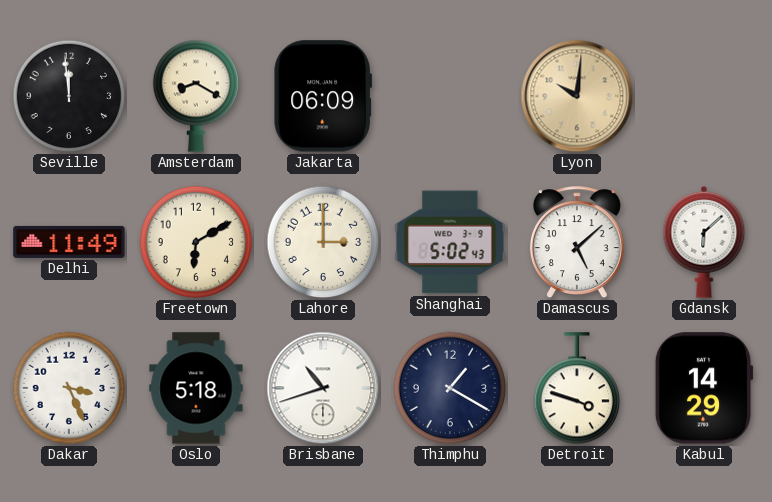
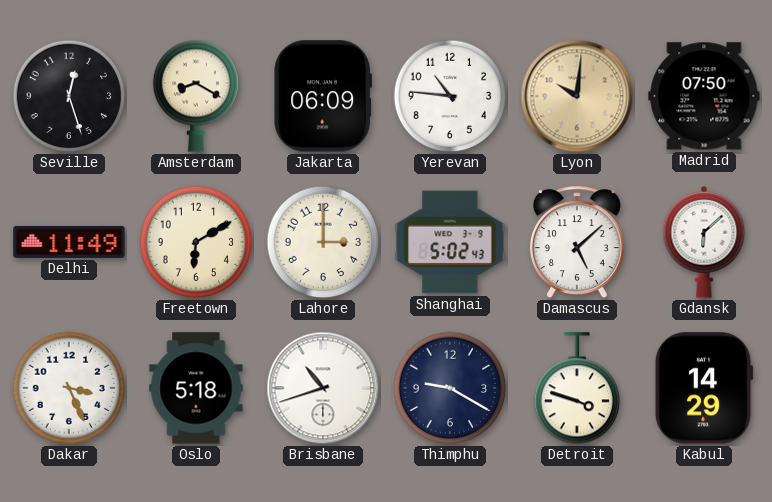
Seville: 11:59 -> 12:27 (69, 96)
Yerevan: none -> 10:46 (450, 96)
Madrid: none -> 07:50 (704, 96)
Thimphu: 1:20 -> 9:20 (450, 388)
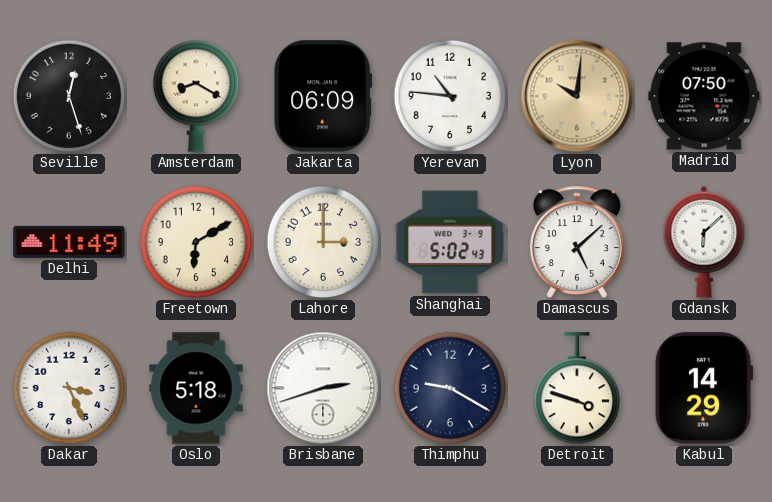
Brisbane: 10:42 -> 2:42 (323, 388)
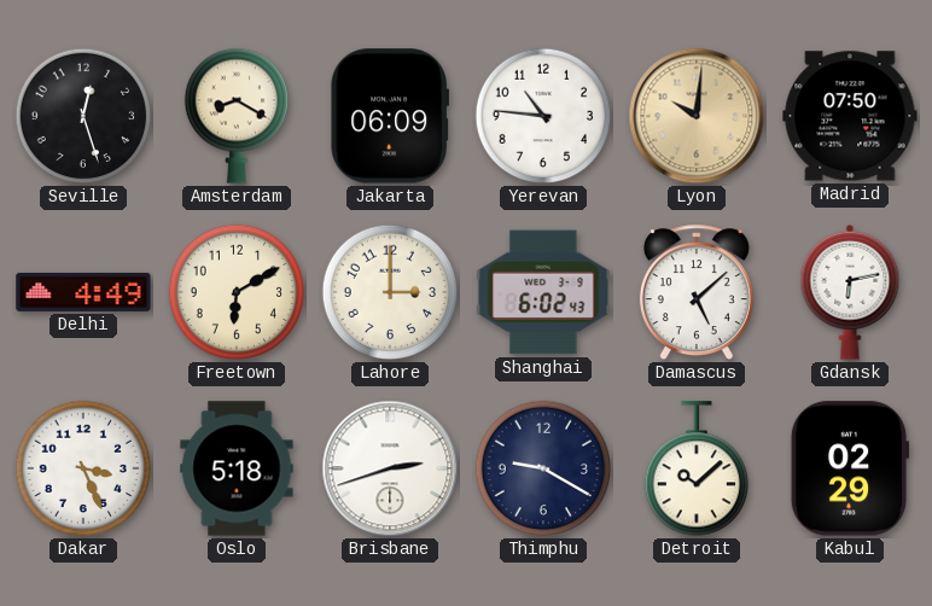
Delhi: 11:49 -> 4:49 (83, 292)
Shanghai: 5:02 -> 6:02 (543, 292)
Gdansk: 6:08 -> 6:13 (850, 292)
Detroit: 3:48 -> 10:08 (695, 470)
Kabul: 14:29 -> 02:29 (850, 468)
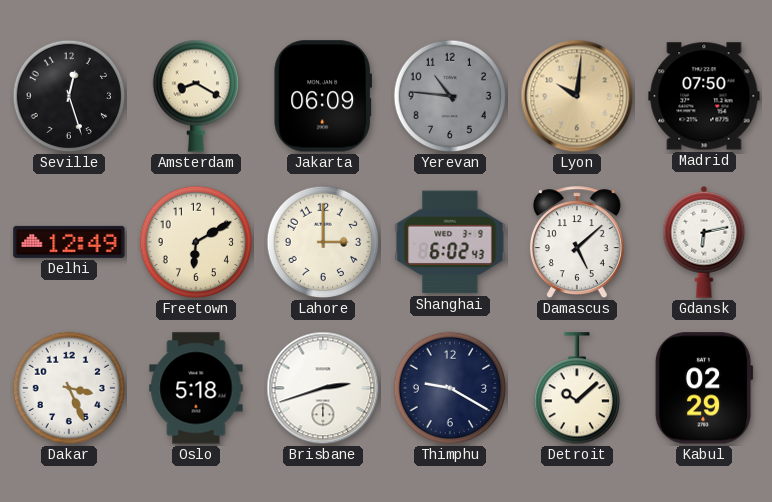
Yerevan dial: white -> grey (450, 96)
Delhi: 4:49 -> 12:49 (69, 242)
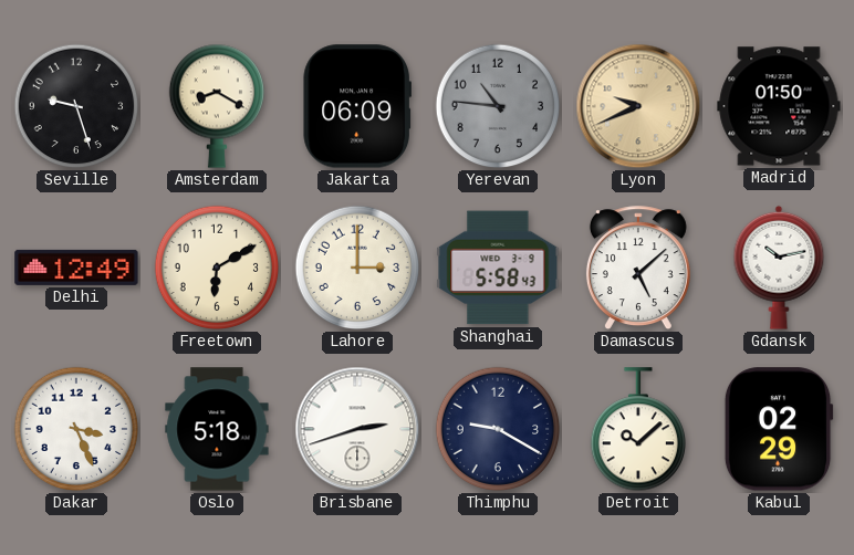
Seville: 12:27 -> 9:27 (76, 106)
Lyon: 10:01 -> 9:41 (638, 106)
Madrid: 07:50 -> 01:50 (779, 106)
Shanghai: 6:02 -> 5:58 (498, 268)
Gdansk: 6:13 -> 10:13 (779, 268)
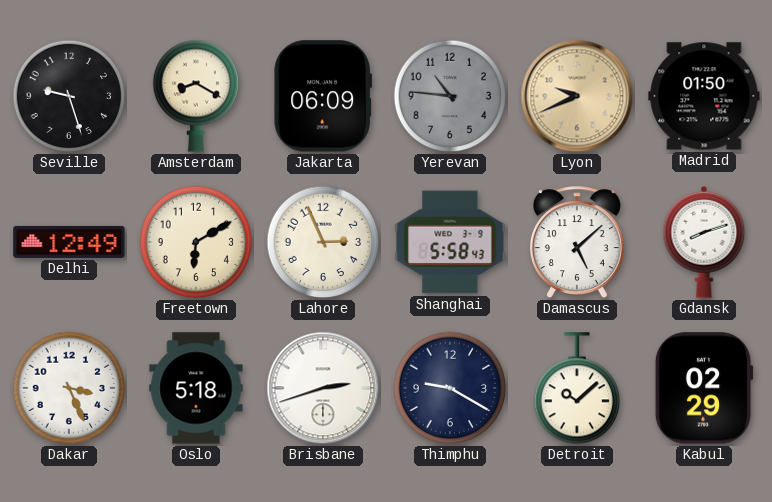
Lahore: 3:00 -> 2:56 (323, 242)
Gdansk: 10:13 -> 8:12 (704, 242)
